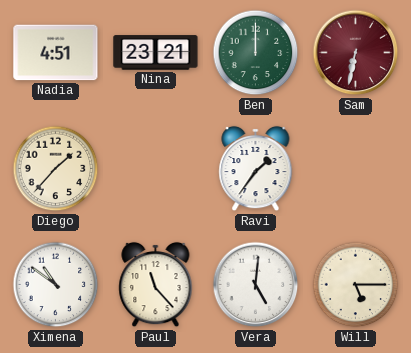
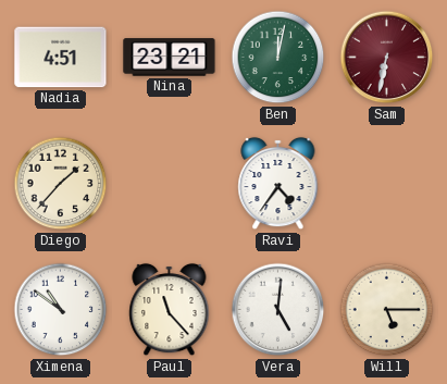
Ben: 12:00 -> 12:02 (278, 58)
Ravi: 1:36 -> 4:36 (278, 184)
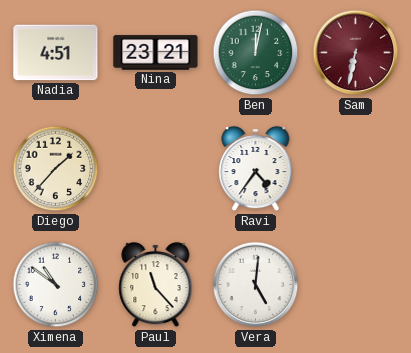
Will: 5:15 -> none (387, 310)
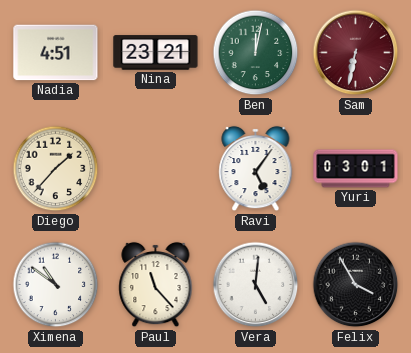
Ravi: 4:36 -> 5:06 (256, 169)
Yuri: none -> 03:01 (356, 169)
Felix: none -> 3:55 (356, 285)
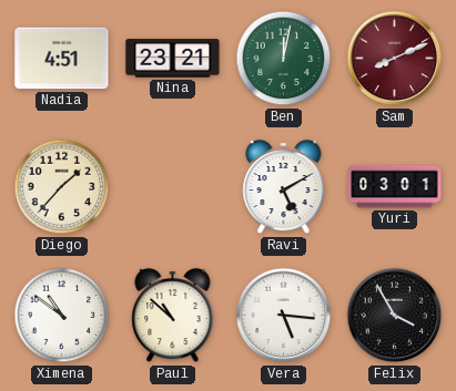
Sam: 6:32 -> 8:11 (395, 59)
Ravi: 5:06 -> 5:10 (284, 187)
Paul: 11:23 -> 10:52 (173, 316)
Vera: 5:01 -> 5:16 (284, 316)
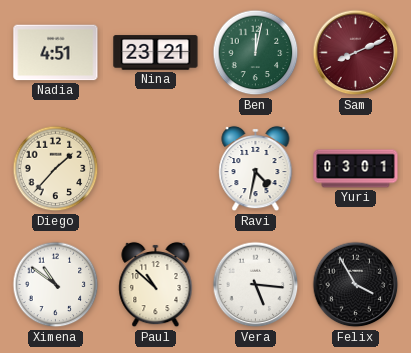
Ravi: 5:10 -> 4:32 (256, 169)
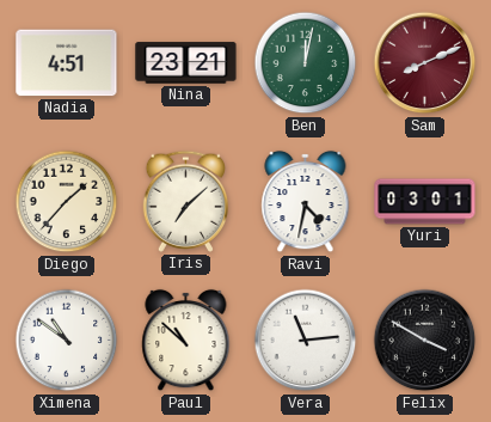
Iris: none -> 7:08 (185, 201)
Vera: 5:16 -> 11:14 (306, 341)
Felix: 3:55 -> 3:50 (425, 341)
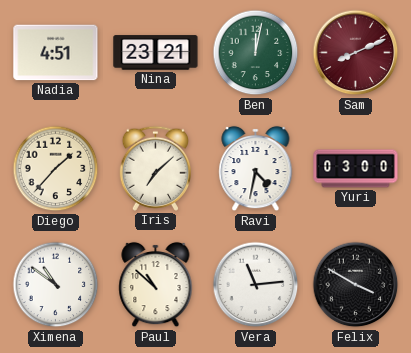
Yuri: 03:01 -> 03:00 (356, 169)
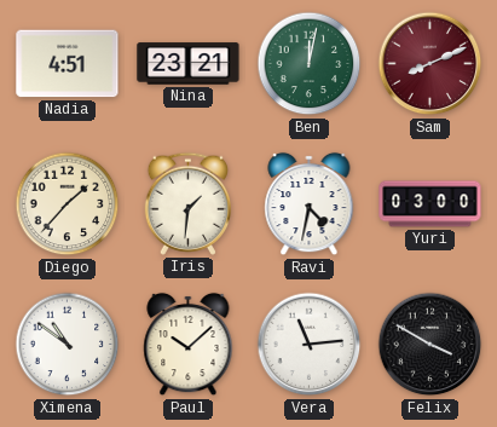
Iris: 7:08 -> 1:31 (187, 203)
Paul: 10:52 -> 10:08 (189, 345)
